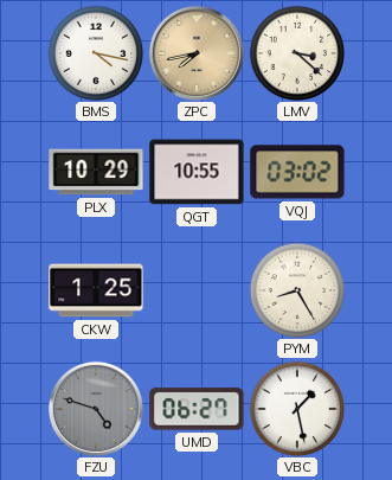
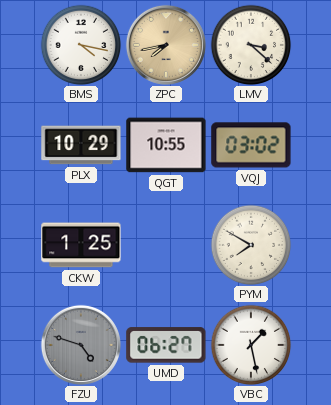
PYM: 8:25 -> 7:50 (251, 245)
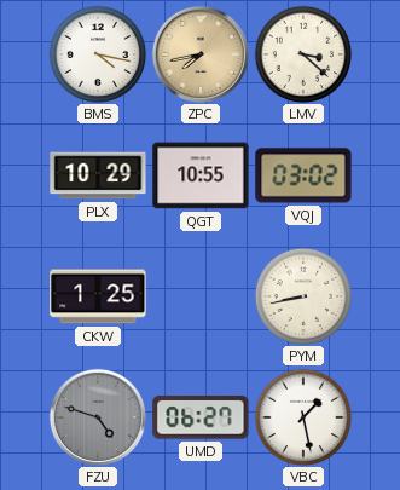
PYM: 7:50 -> 8:43 (303, 296)
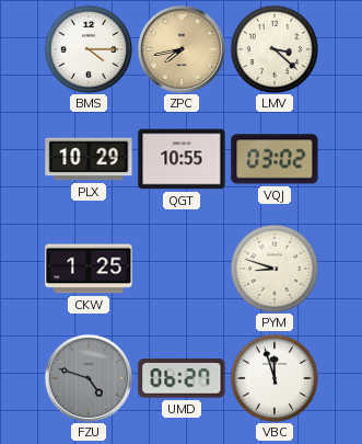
BMS: 4:17 -> 4:15 (89, 49)
PYM: 8:43 -> 8:48 (275, 269)
VBC: 1:28 -> 11:57 (275, 378)
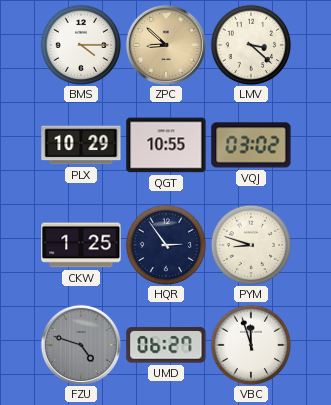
ZPC: 7:43 -> 8:52 (166, 45)
HQR: none -> 2:54 (166, 245)
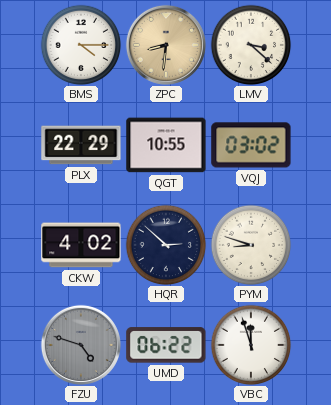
ZPC: 8:52 -> 8:31 (166, 45)
PLX: 10:29 -> 22:29 (81, 145)
CKW: 1:25 -> 4:02 (81, 245)
HQR: 2:54 -> 2:52 (166, 245)
UMD: 06:27 -> 06:22 (166, 345)
